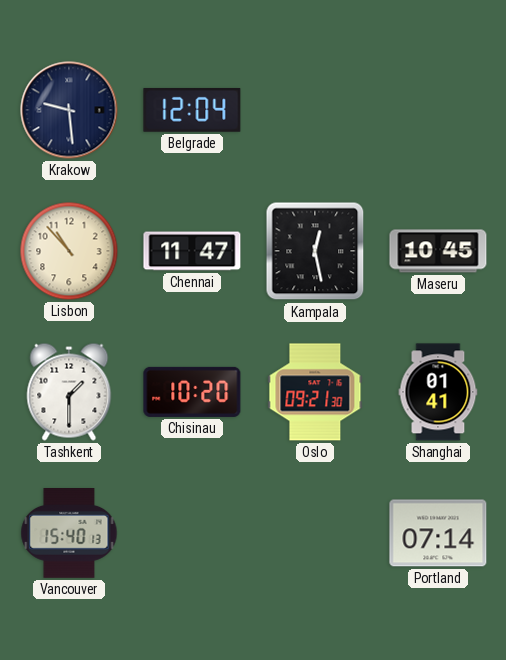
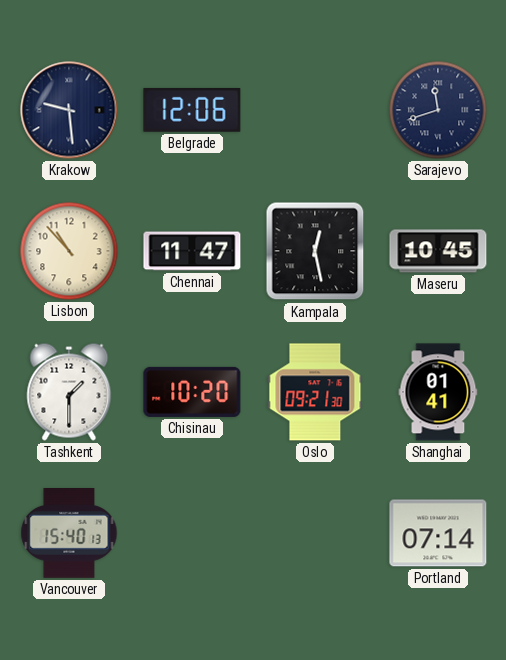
Belgrade: 12:04 -> 12:06 (192, 110)
Sarajevo: none -> 11:42 (438, 110)
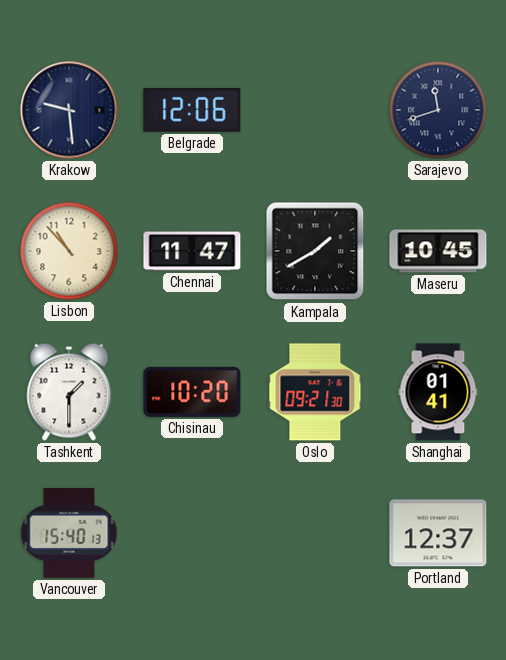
Kampala: 12:28 -> 1:40 (315, 251)
Portland: 07:14 -> 12:37 (438, 533)
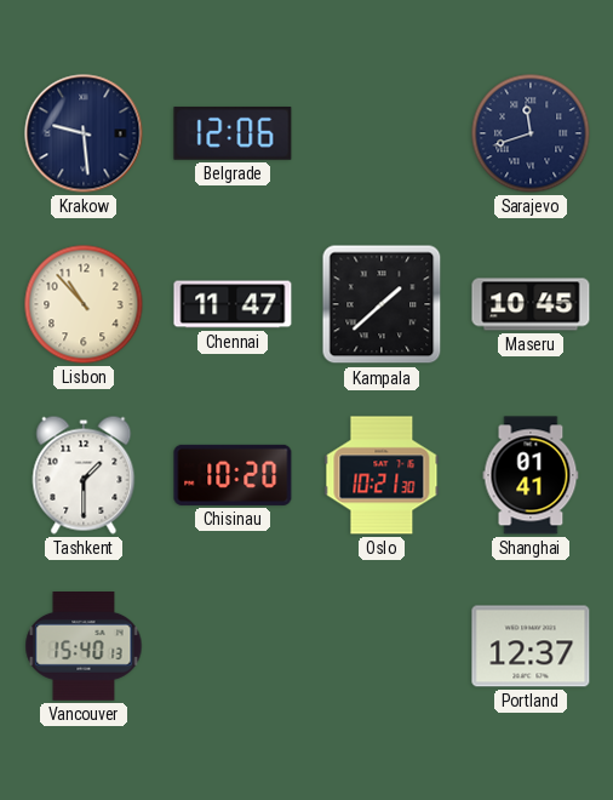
Kampala: 1:40 -> 1:38 (382, 304)
Oslo: 09:21 -> 10:21 (382, 475)
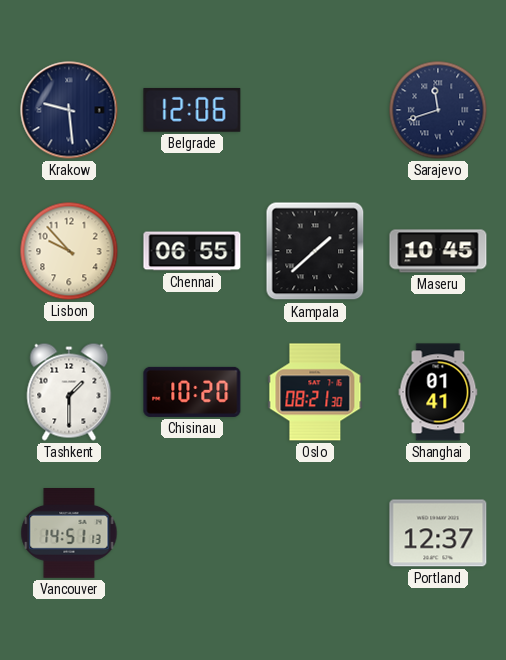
Lisbon: 10:53 -> 9:53 (69, 251)
Chennai: 11:47 -> 06:55 (192, 251)
Oslo: 10:21 -> 08:21 (315, 392)
Vancouver: 15:40 -> 14:51 (69, 534)
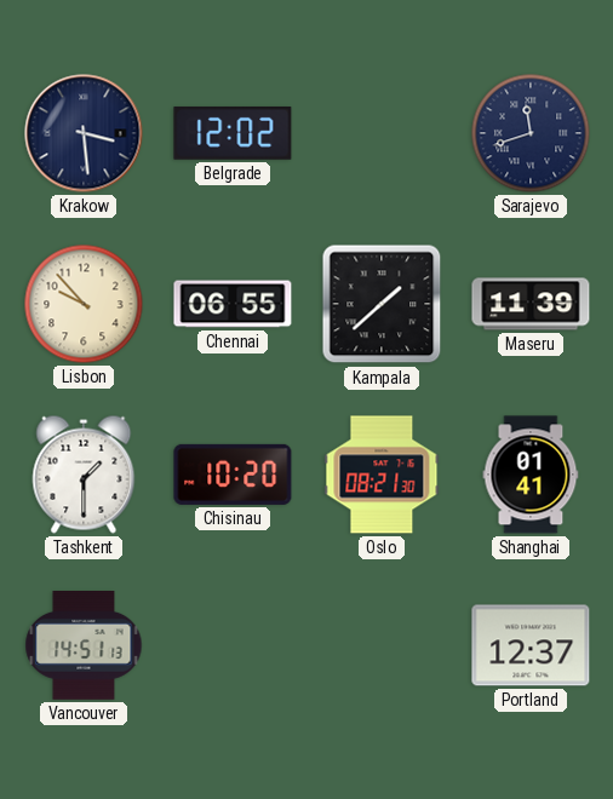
Krakow: 9:29 -> 3:29 (84, 133)
Belgrade: 12:06 -> 12:02 (233, 133)
Maseru: 10:45 -> 11:39 (531, 304)
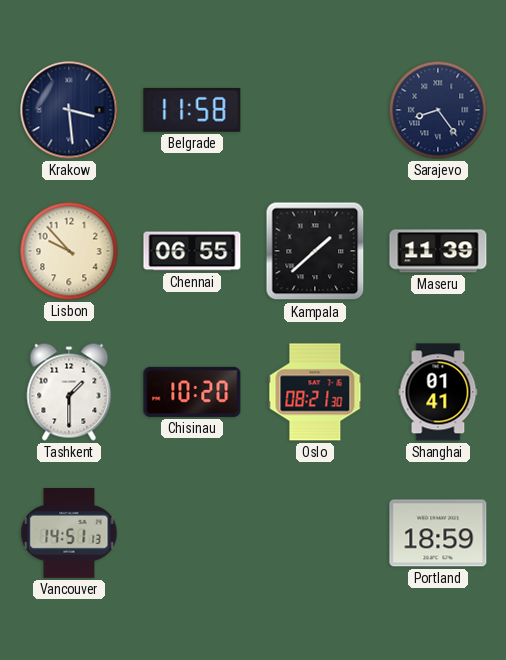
Belgrade: 12:02 -> 11:58 (192, 110)
Sarajevo: 11:42 -> 8:24 (438, 110)
Portland: 12:37 -> 18:59 (438, 533)
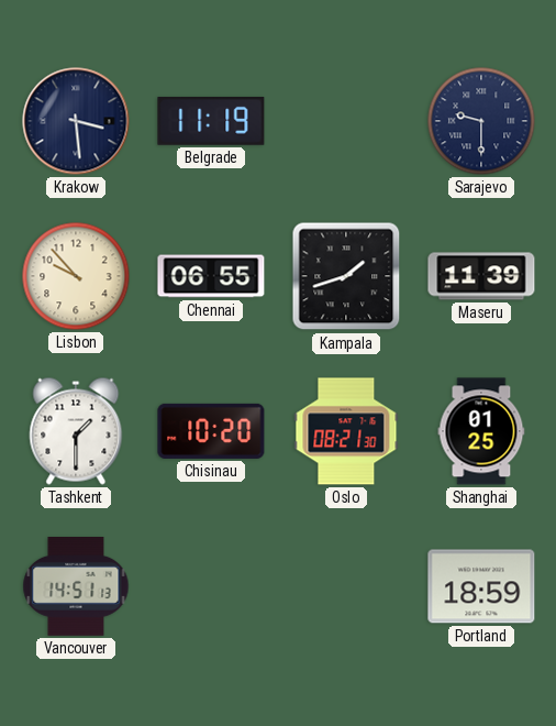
Belgrade: 11:58 -> 11:19 (211, 121)
Sarajevo: 8:24 -> 9:30 (481, 121)
Kampala: 1:38 -> 1:42 (346, 276)
Shanghai: 01:41 -> 01:25 (481, 431)
